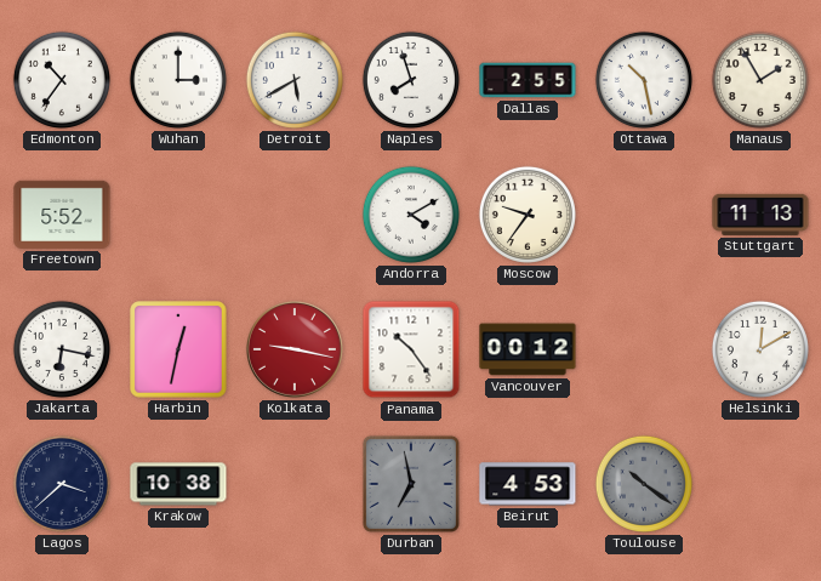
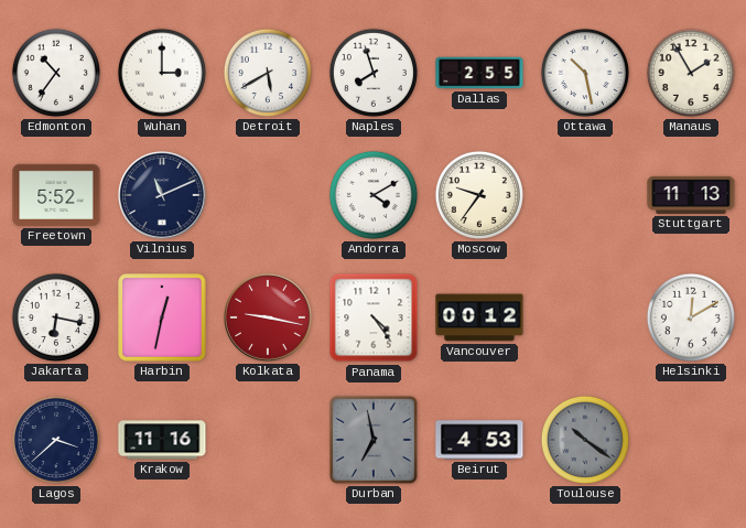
Vilnius: none -> 11:11 (162, 195)
Panama: 10:24 -> 4:24 (374, 317)
Krakow: 10:38 -> 11:16 (162, 440)
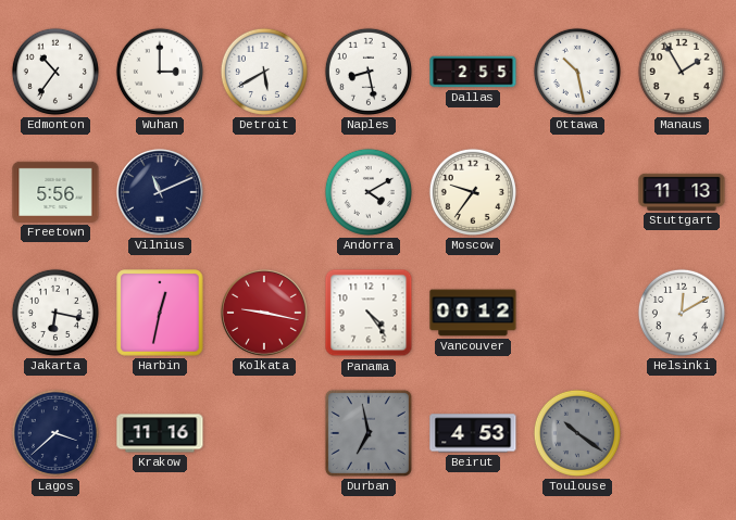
Naples: 7:57 -> 8:28 (369, 72)
Freetown: 5:52 -> 5:56 (55, 192)
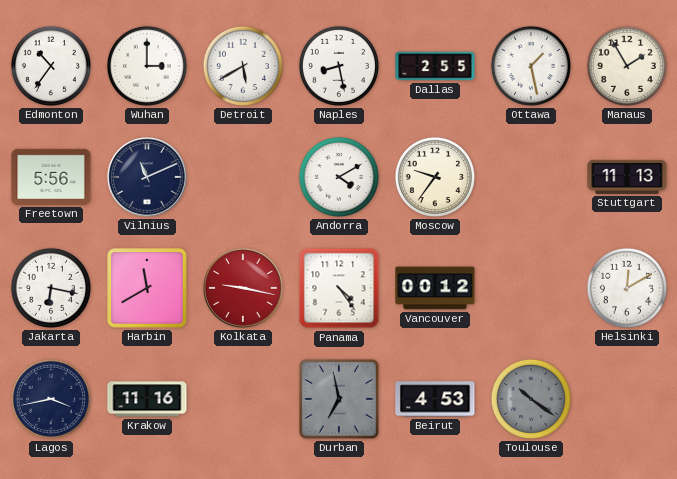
Ottawa: 10:28 -> 1:28 (531, 66)
Harbin: 12:32 -> 11:40 (147, 288)
Lagos: 3:38 -> 3:43 (51, 399)
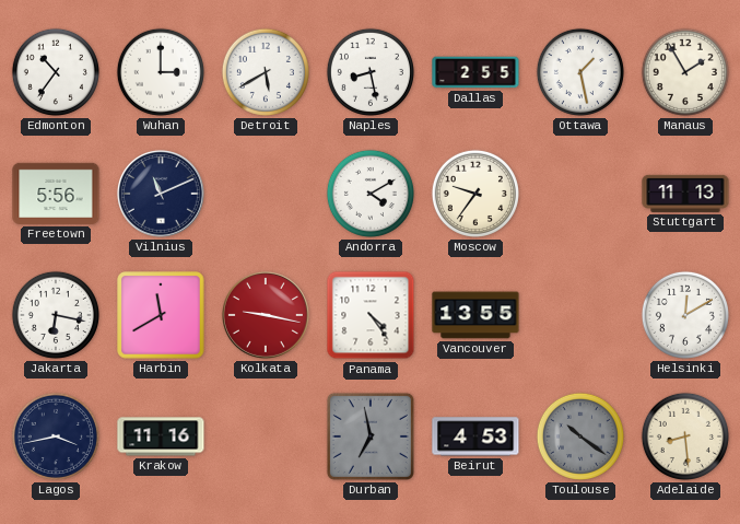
Vancouver: 00:12 -> 13:55 (475, 315)
Adelaide: none -> 8:29 (685, 436)
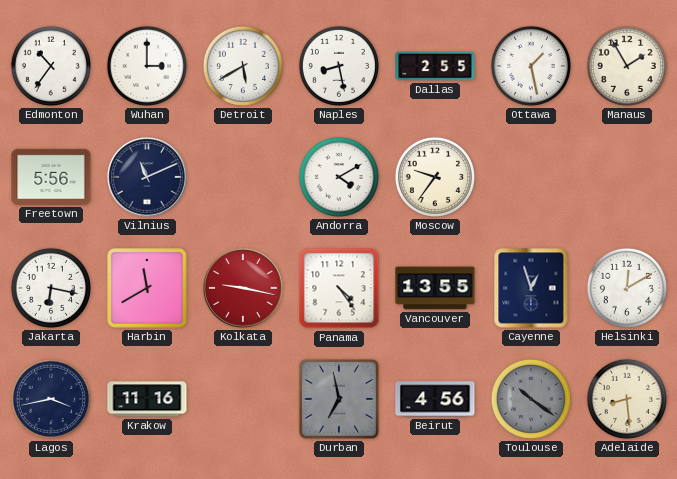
Stuttgart: 11:13 -> none (685, 194)
Cayenne: none -> 12:57 (531, 288)
Beirut: 4:53 -> 4:56 (435, 399)
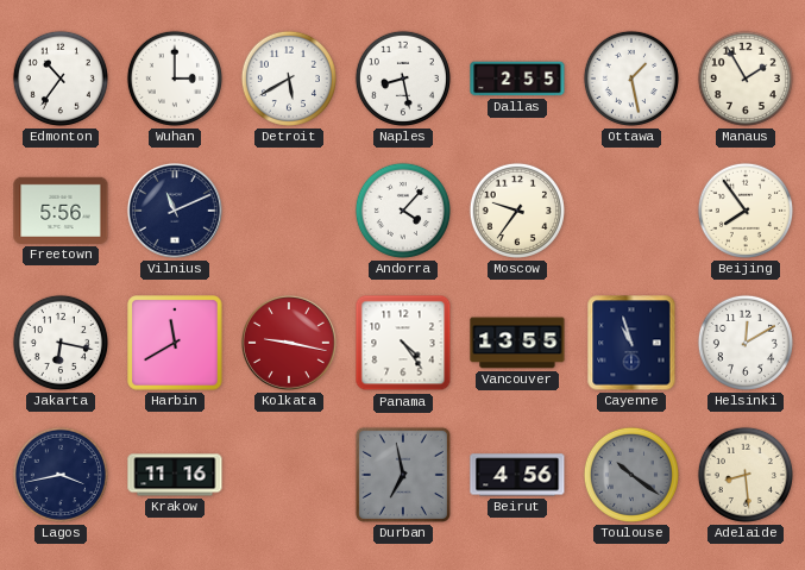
Andorra: 4:10 -> 4:07 (403, 211)
Beijing: none -> 7:54 (746, 211)
Cayenne: 12:57 -> 10:57 (631, 343)
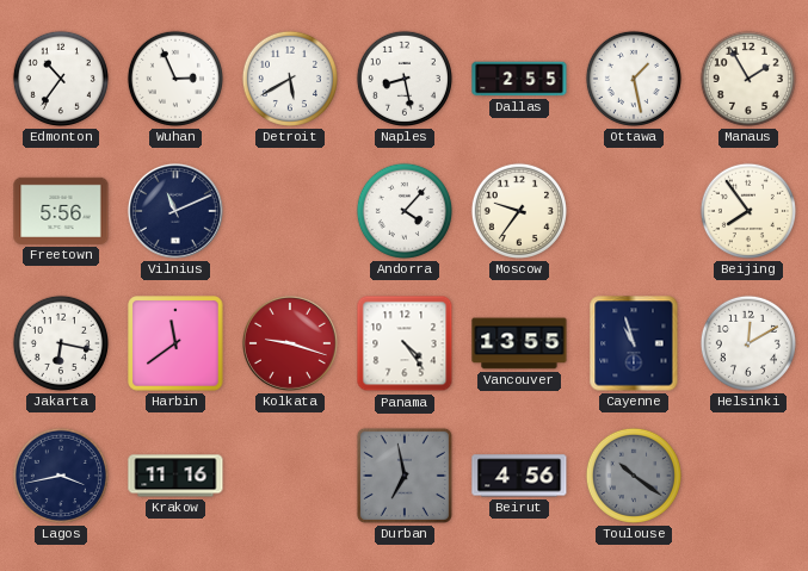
Wuhan: 3:00 -> 2:56 (175, 79)
Harbin: 11:40 -> 11:39 (175, 343)
Kolkata: 9:17 -> 9:18 (290, 343)
Adelaide: 8:29 -> none (746, 475)
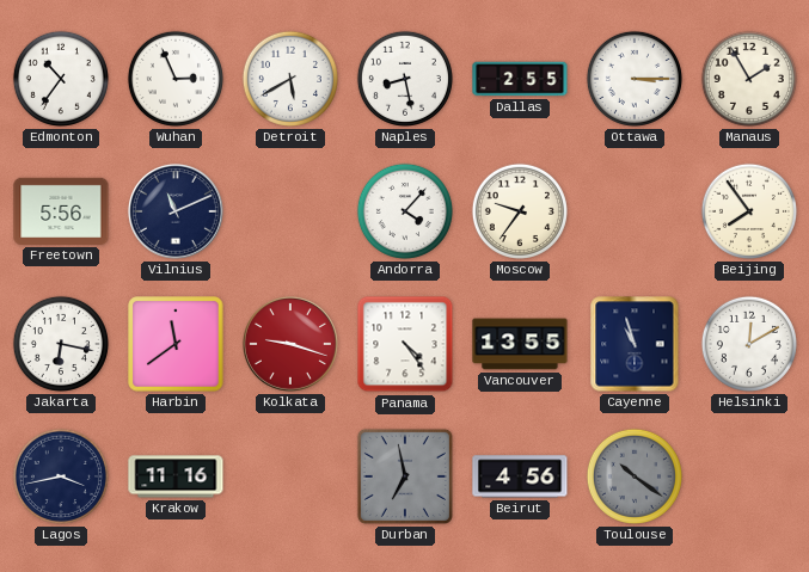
Ottawa: 1:28 -> 3:15 (635, 79)
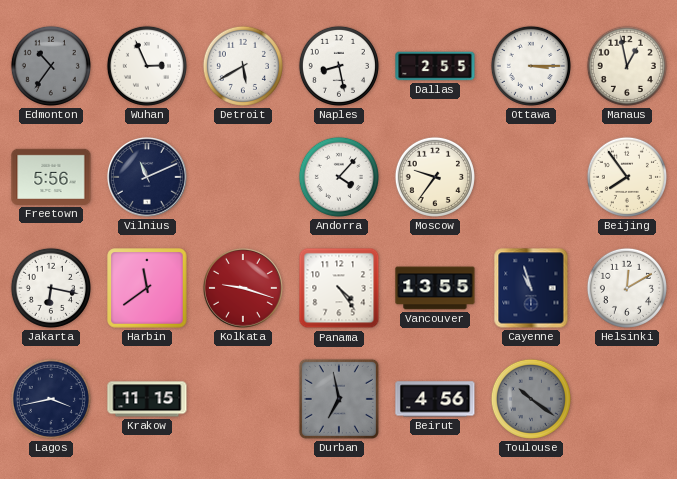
Edmonton dial: white -> grey (51, 66)
Manaus: 1:55 -> 12:58 (627, 66)
Krakow: 11:16 -> 11:15 (147, 399)
